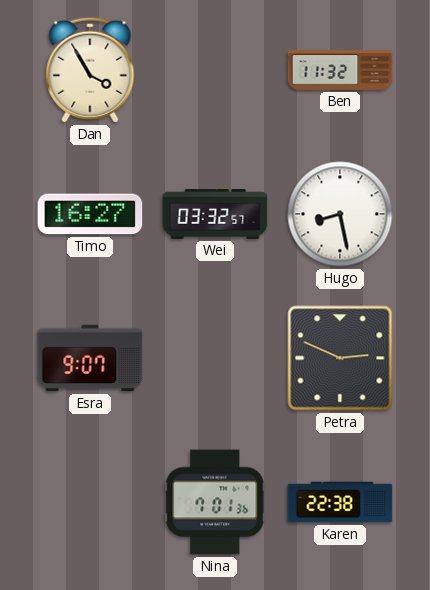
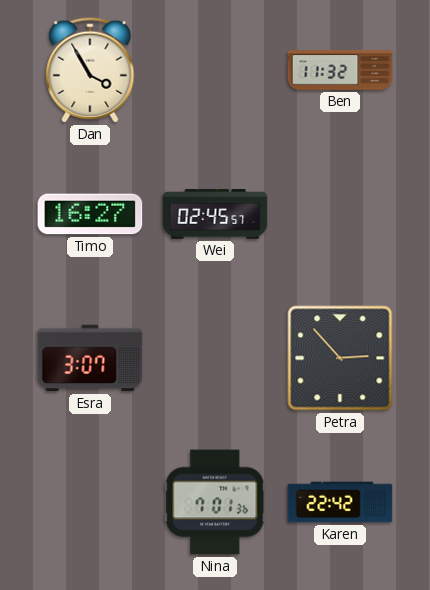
Wei: 03:32 -> 02:45 (215, 214)
Hugo: 8:28 -> none (340, 214)
Esra: 9:07 -> 3:07 (90, 358)
Petra: 2:49 -> 2:53 (340, 358)
Karen: 22:38 -> 22:42 (340, 502)
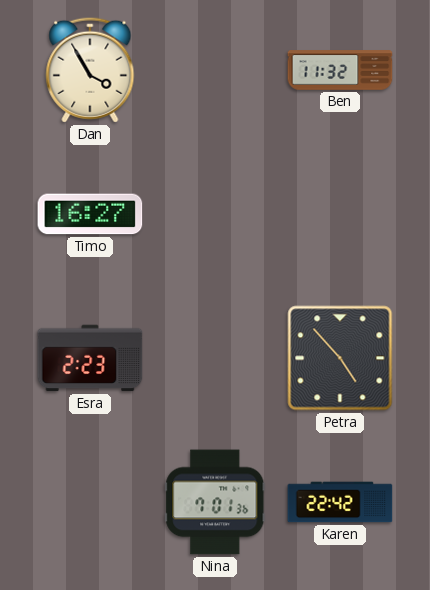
Wei: 02:45 -> none (215, 214)
Esra: 3:07 -> 2:23 (90, 358)
Petra: 2:53 -> 4:53 (340, 358)
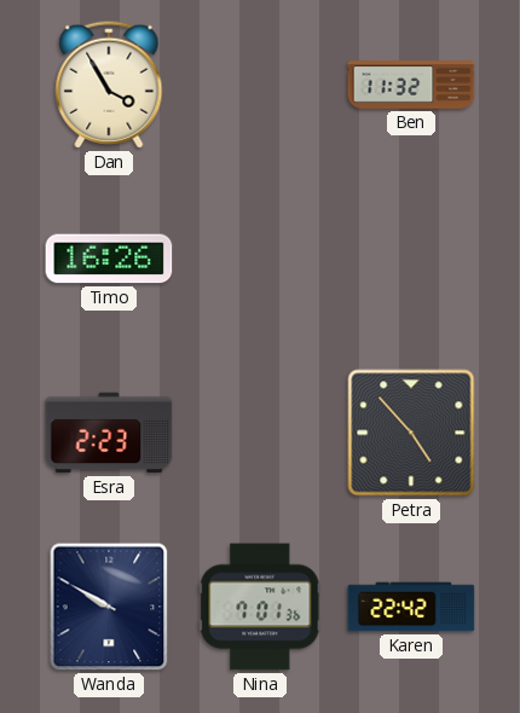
Timo: 16:27 -> 16:26 (109, 259)
Wanda: none -> 9:50 (109, 607)
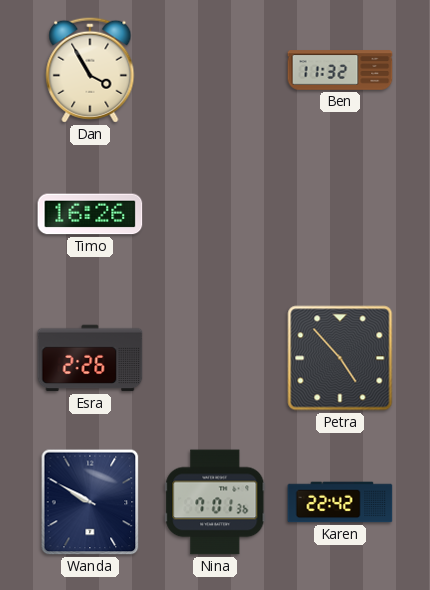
Esra: 2:23 -> 2:26 (90, 358)
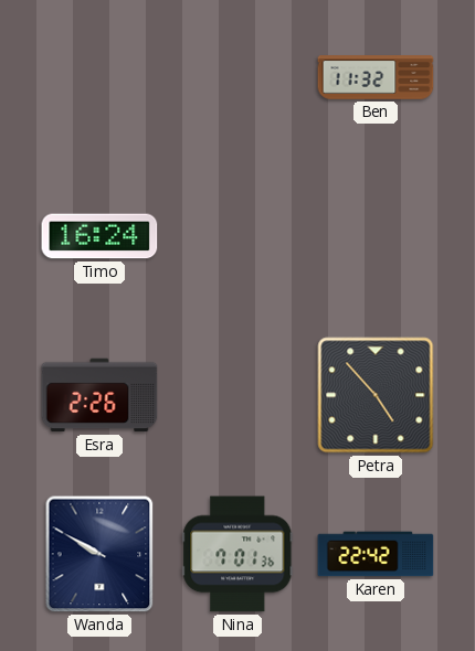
Dan: 3:55 -> none (90, 70)
Timo: 16:26 -> 16:24 (99, 236)
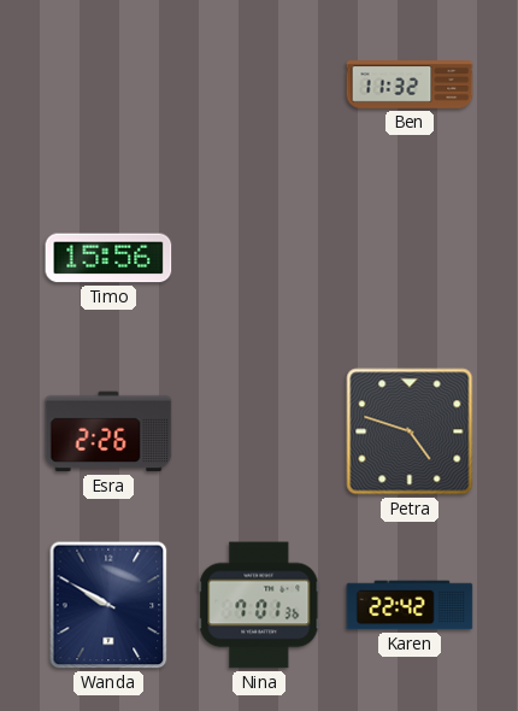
Timo: 16:24 -> 15:56 (108, 258)
Petra: 4:53 -> 4:48 (410, 431)
